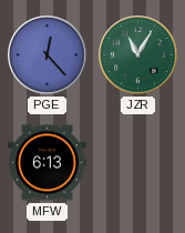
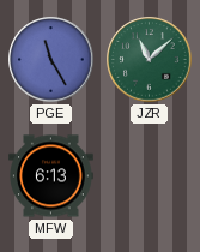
PGE: 12:23 -> 11:25 (51, 60)
JZR: 11:05 -> 11:08 (150, 60)
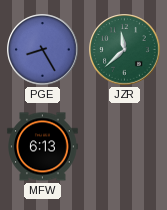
PGE: 11:25 -> 8:25 (43, 50)
JZR: 11:08 -> 11:38 (125, 50)
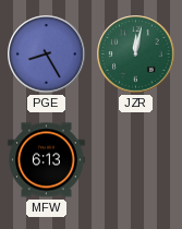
JZR: 11:38 -> 12:02 (136, 55)
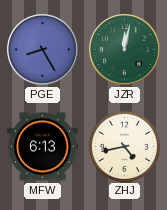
ZHJ: none -> 4:43 (124, 146)
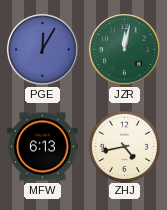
PGE: 8:25 -> 12:05 (43, 50)
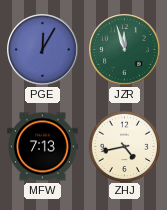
JZR: 12:02 -> 11:57 (125, 50)
MFW: 6:13 -> 7:13 (43, 147)
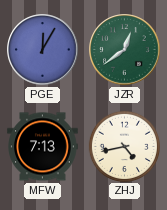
JZR: 11:57 -> 12:39 (125, 50)
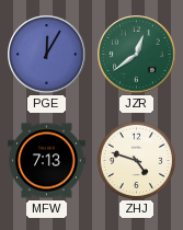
ZHJ: 4:43 -> 4:48 (136, 160)
